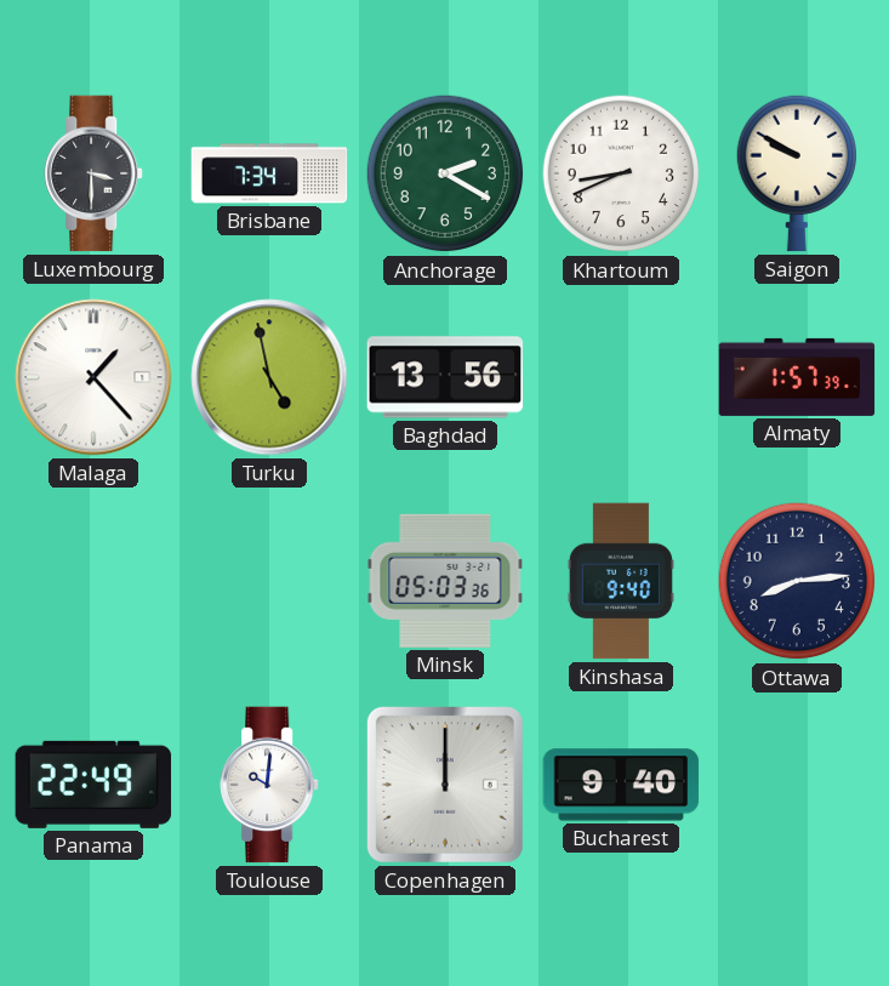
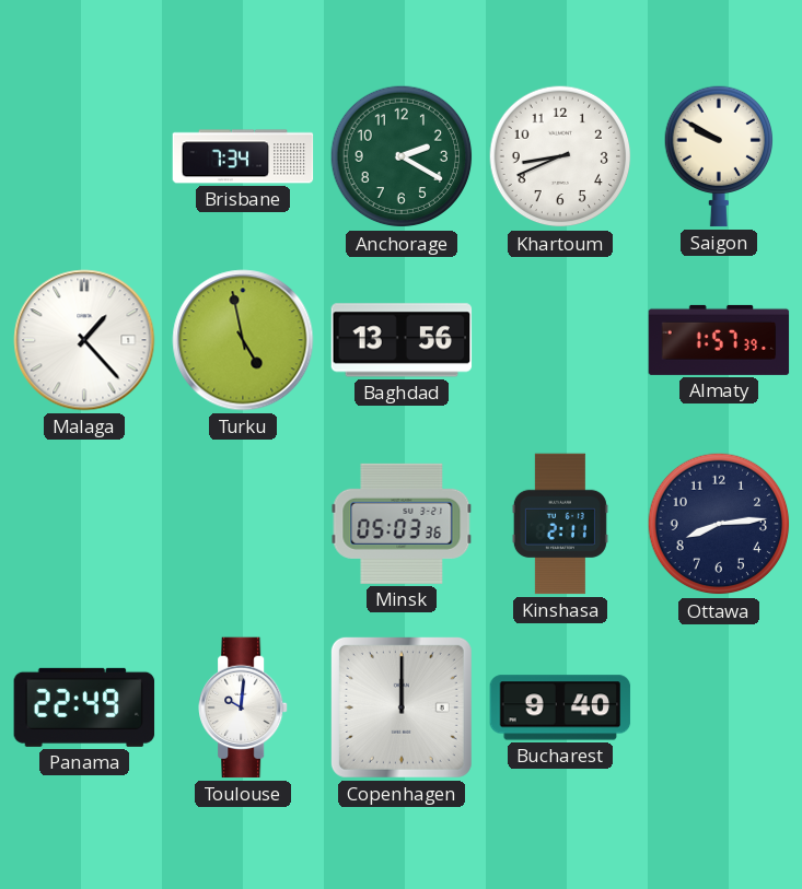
Luxembourg: 3:30 -> none (95, 173)
Kinshasa: 9:40 -> 2:11 (560, 524)
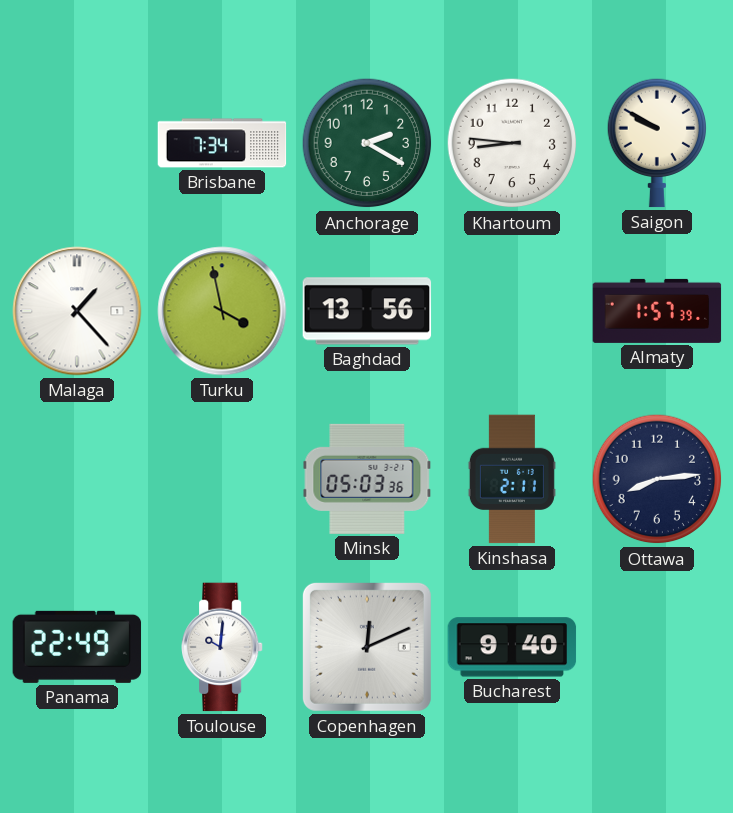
Khartoum: 8:41 -> 8:46 (512, 143)
Turku: 4:58 -> 3:58 (222, 311)
Copenhagen: 12:00 -> 12:11 (367, 647)
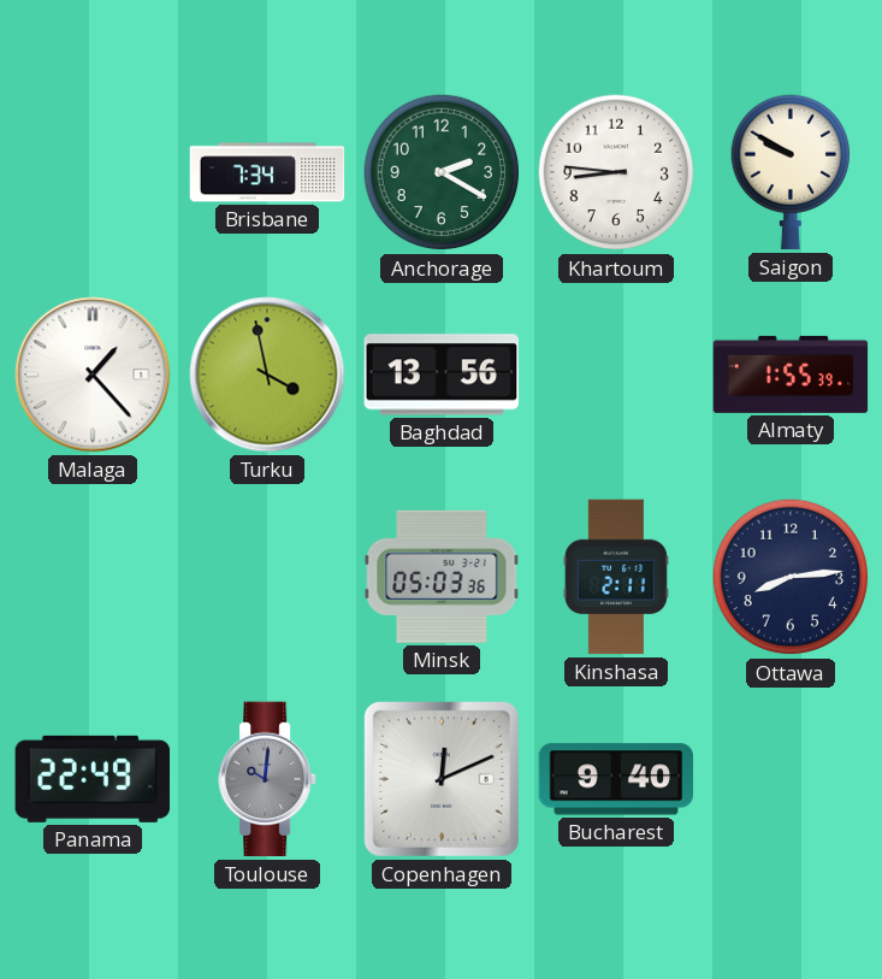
Almaty: 1:57 -> 1:55 (791, 375)
Toulouse dial: white -> grey (268, 779)
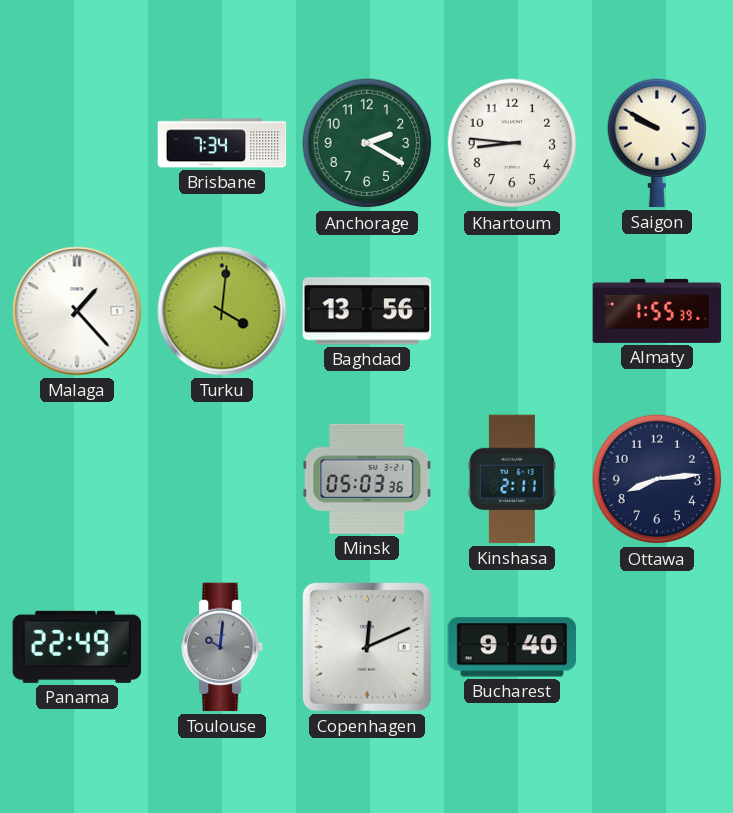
Turku: 3:58 -> 4:01 (222, 311)
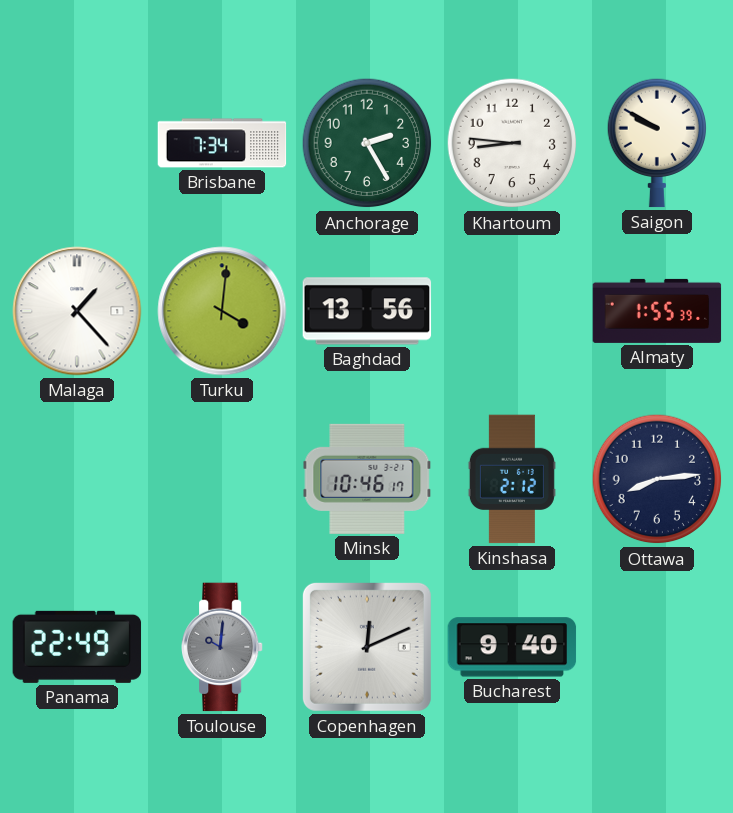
Anchorage: 2:20 -> 2:25 (367, 143)
Minsk: 05:03 -> 10:46 (367, 479)
Kinshasa: 2:11 -> 2:12 (512, 479)
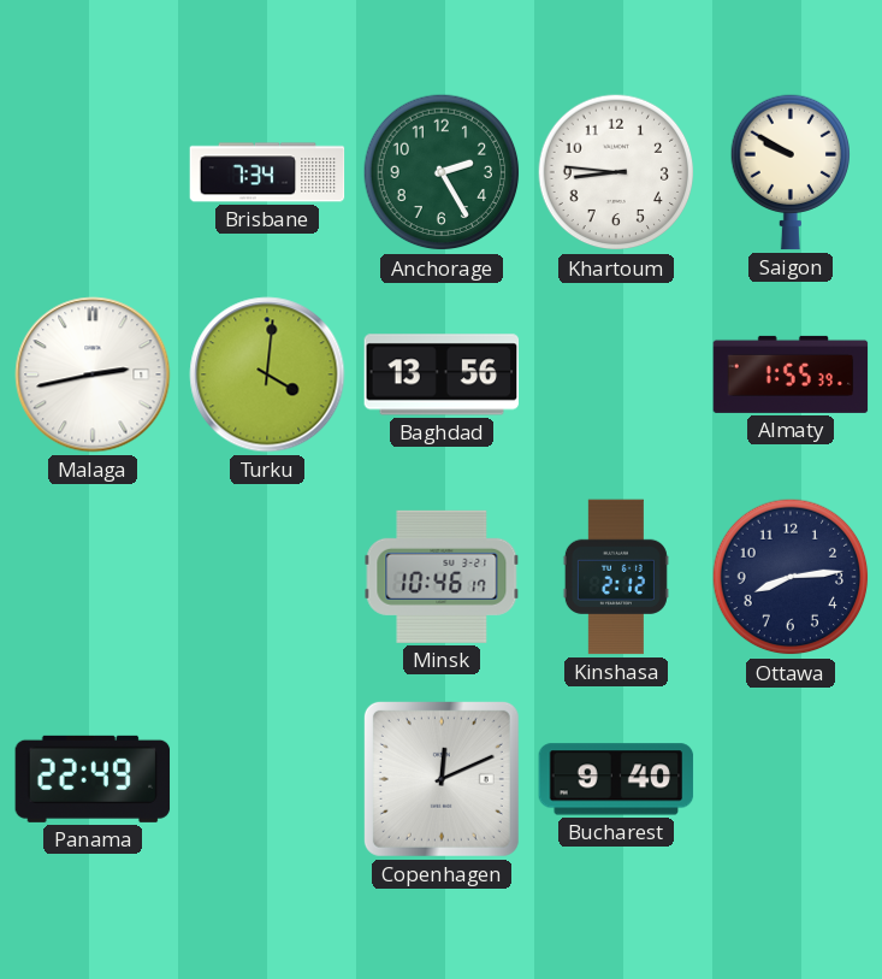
Malaga: 1:23 -> 2:43 (93, 375)
Toulouse: 10:01 -> none (223, 647)
